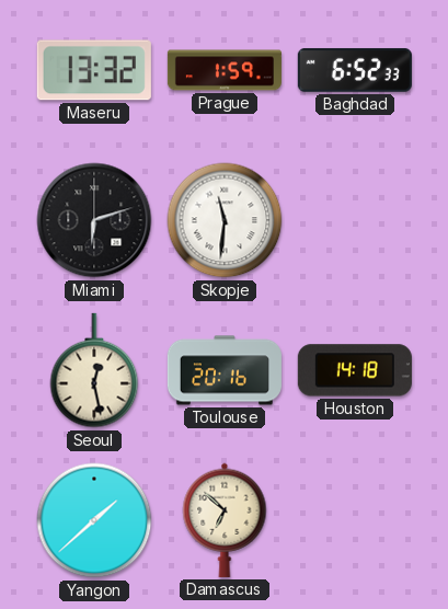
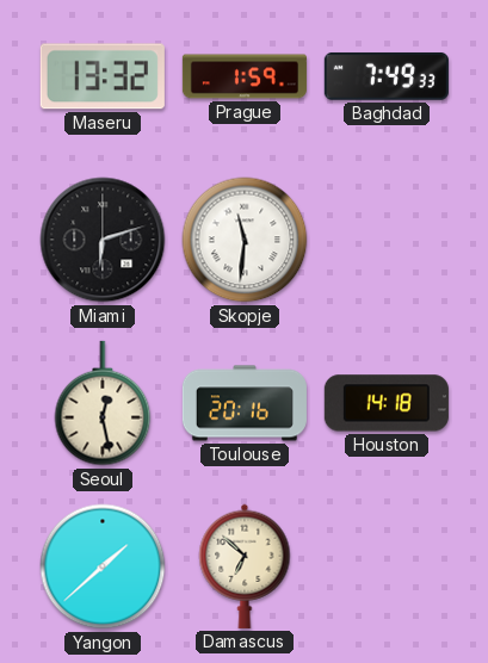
Baghdad: 6:52 -> 7:49 (387, 76)
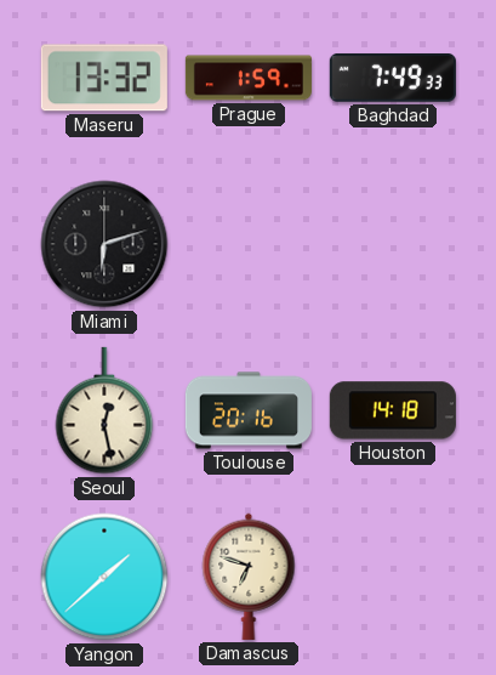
Skopje: 11:31 -> none (245, 240)
Damascus: 6:52 -> 6:48 (249, 577)
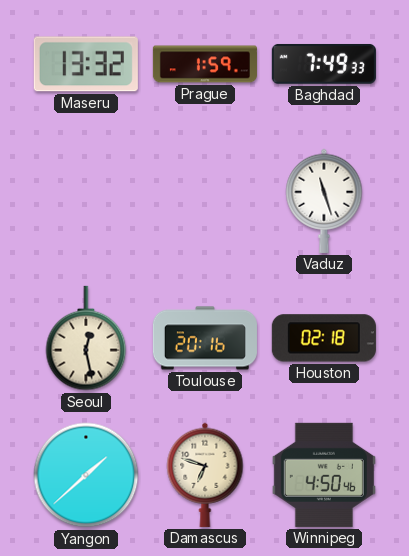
Miami: 6:12 -> none (104, 244)
Vaduz: none -> 11:27 (324, 201)
Houston: 14:18 -> 02:18 (324, 338)
Winnipeg: none -> 4:50 (324, 475)
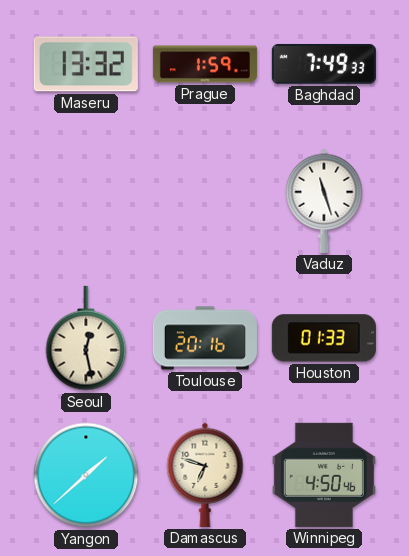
Houston: 02:18 -> 01:33 (324, 338)
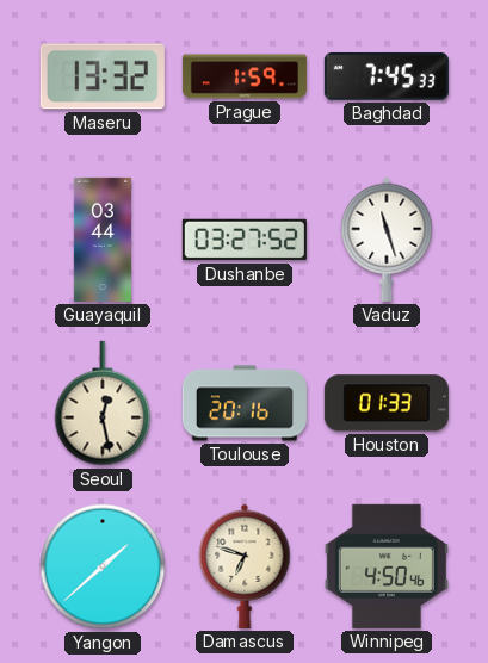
Baghdad: 7:49 -> 7:45 (387, 76)
Guayaquil: none -> 03:44 (103, 240)
Dushanbe: none -> 03:27 (245, 240)
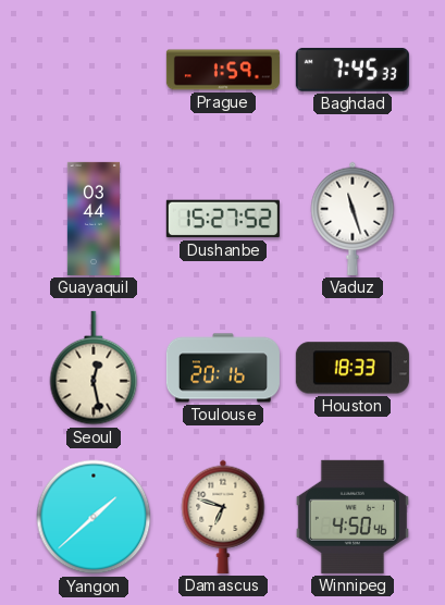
Maseru: 13:32 -> none (103, 76)
Dushanbe: 03:27 -> 15:27 (223, 219)
Houston: 01:33 -> 18:33 (353, 368)
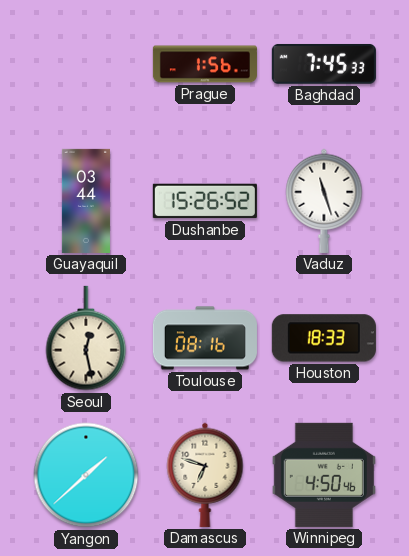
Prague: 1:59 -> 1:56 (205, 64)
Dushanbe: 15:27 -> 15:26 (205, 201)
Toulouse: 20:16 -> 08:16 (205, 338)
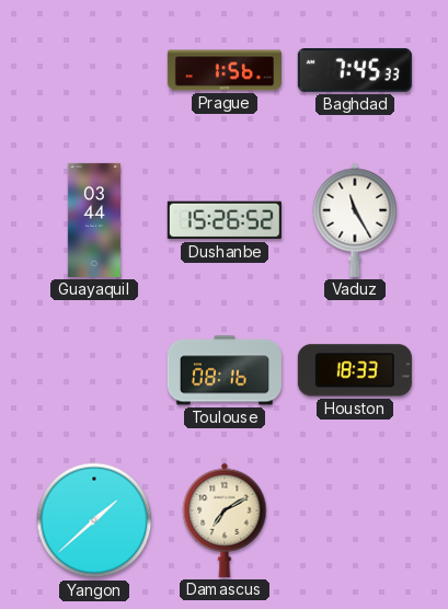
Vaduz: 11:27 -> 11:25 (355, 220)
Seoul: 12:28 -> none (86, 338)
Damascus: 6:48 -> 7:10 (225, 520)
Winnipeg: 4:50 -> none (324, 475)
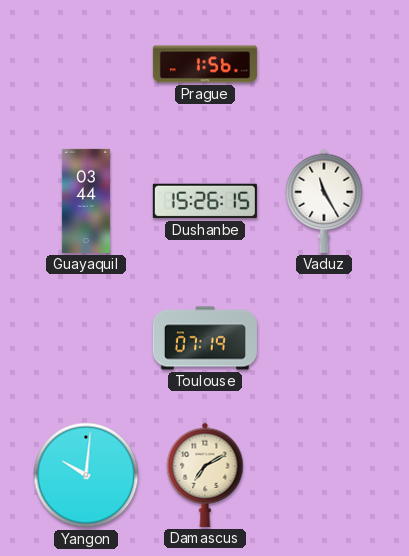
Baghdad: 7:45 -> none (355, 70)
Dushanbe: 15:26:52 -> 15:26:15 (205, 201)
Toulouse: 08:16 -> 07:19 (205, 338)
Houston: 18:33 -> none (355, 370)
Yangon: 1:38 -> 10:01 (86, 475)
